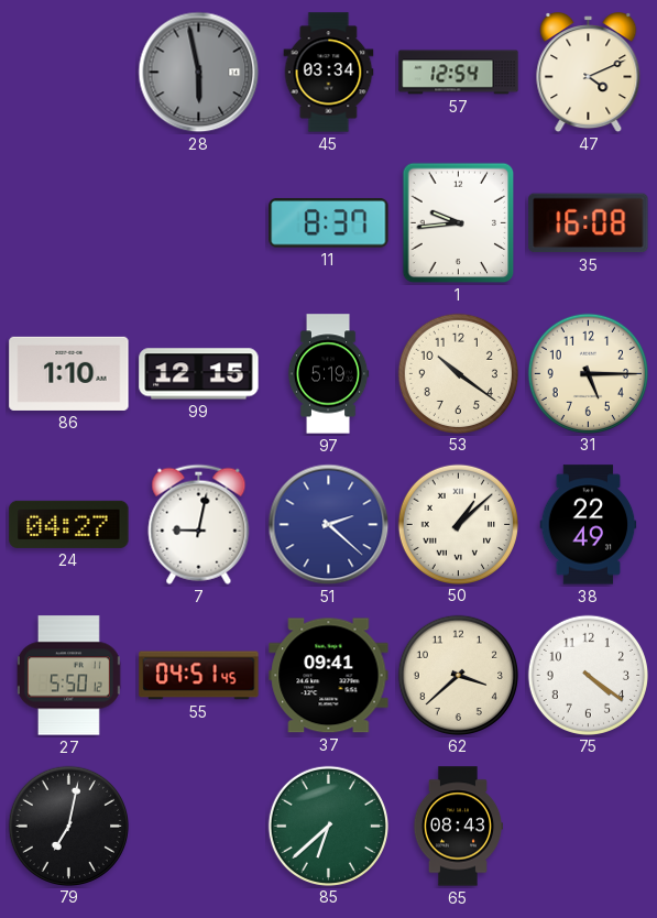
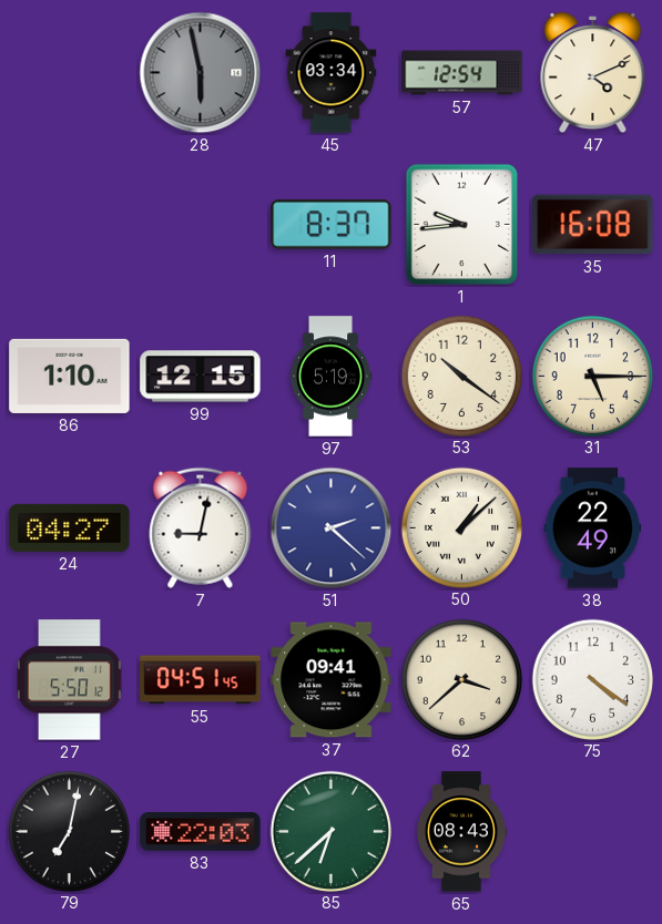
83: none -> 22:03 (201, 832)
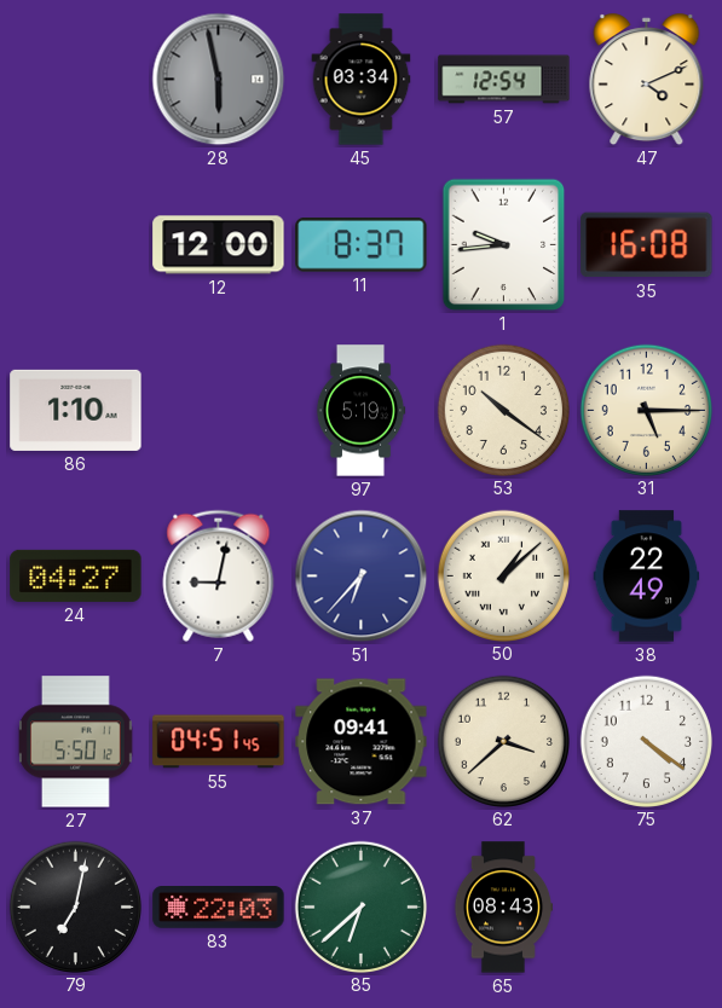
12: none -> 12:00 (219, 245)
99: 12:15 -> none (201, 377)
51: 2:22 -> 6:37 (362, 577)
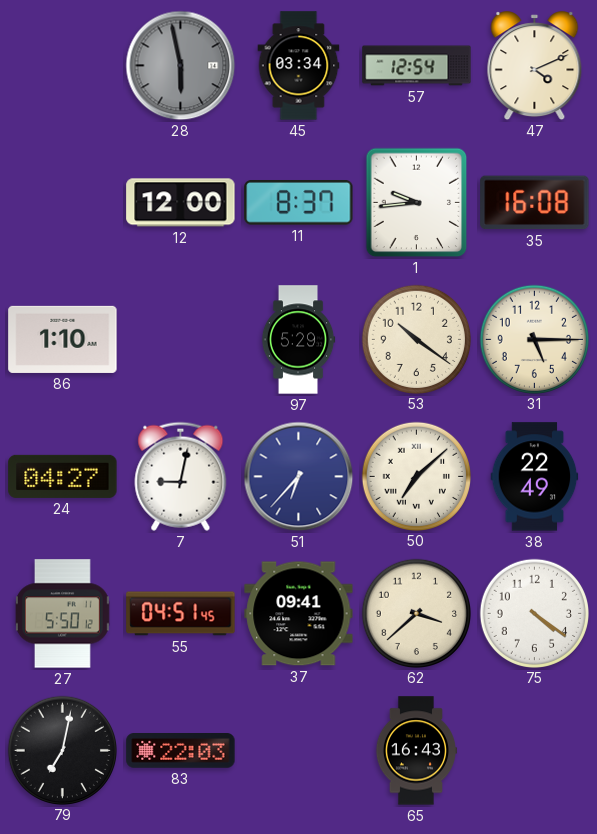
97: 5:19 -> 5:29 (298, 340)
50: 1:08 -> 7:08 (416, 476)
85: 6:38 -> none (360, 906)
65: 08:43 -> 16:43 (416, 751)
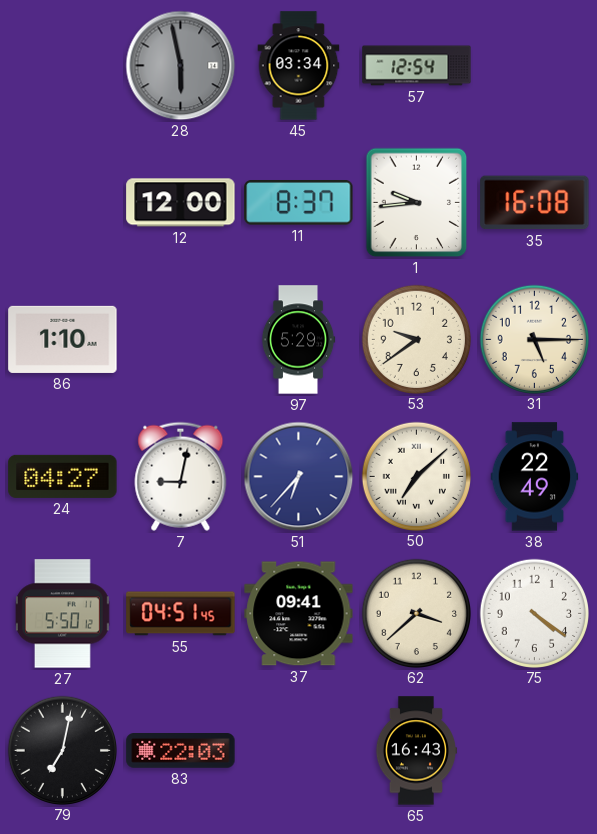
47: 4:11 -> none (535, 66)
53: 10:21 -> 9:39 (416, 339)
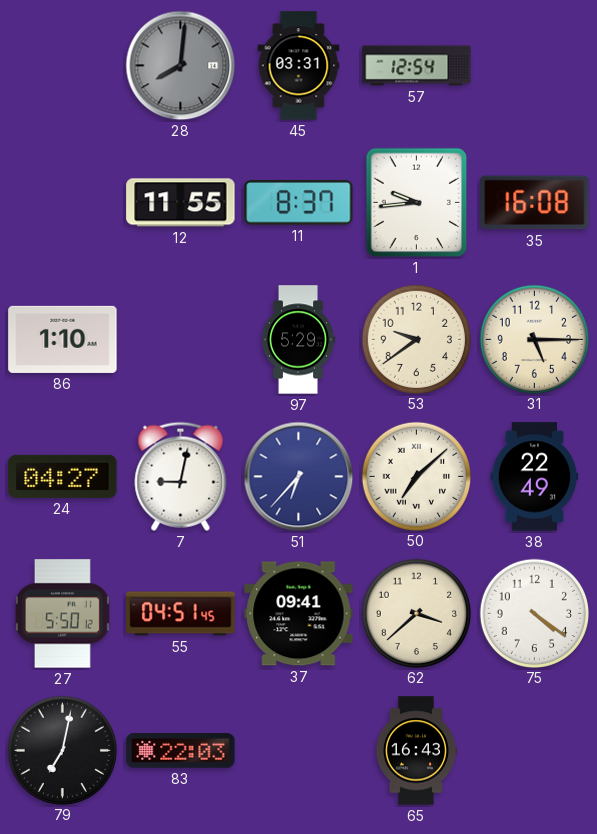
28: 5:58 -> 8:01 (181, 66)
45: 03:34 -> 03:31 (299, 66)
12: 12:00 -> 11:55 (181, 203)
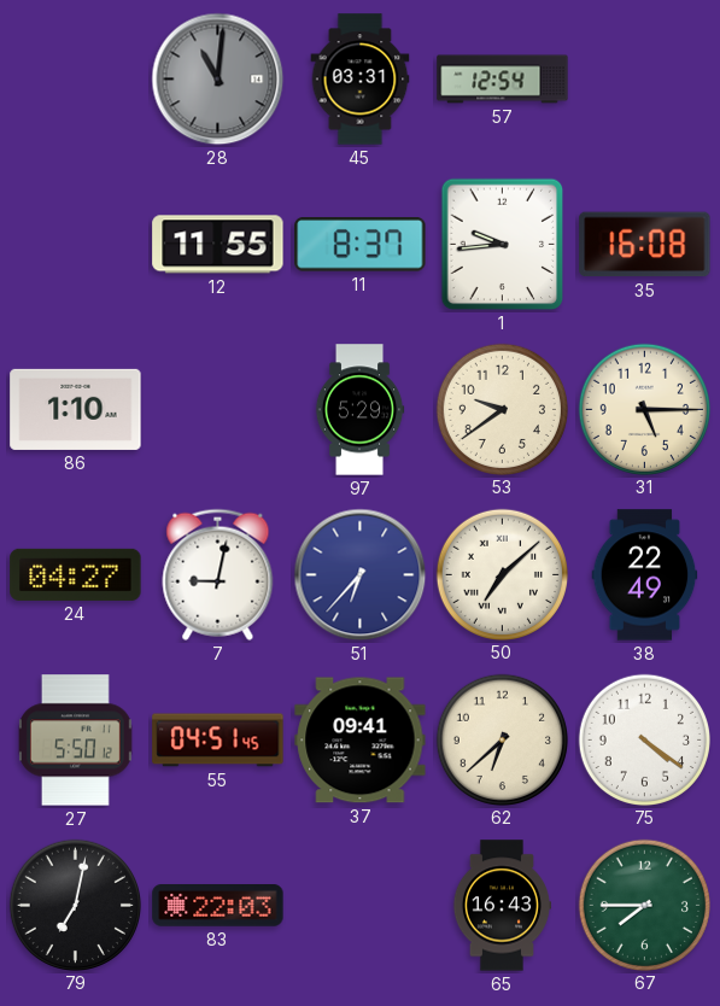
28: 8:01 -> 11:01 (218, 80)
62: 3:38 -> 6:38 (502, 739)
67: none -> 7:45 (644, 905)
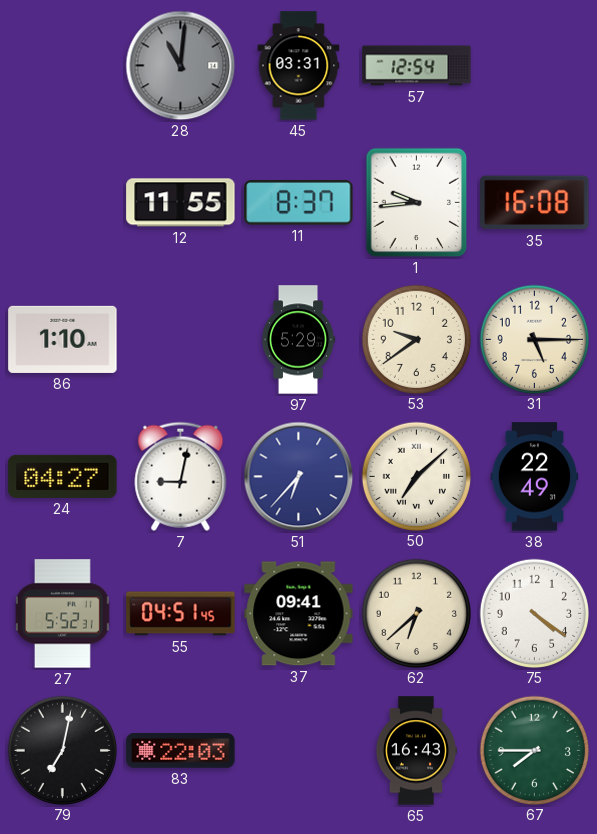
27: 5:50 -> 5:52 (62, 614)
